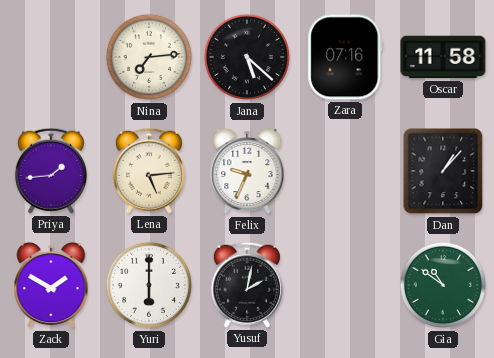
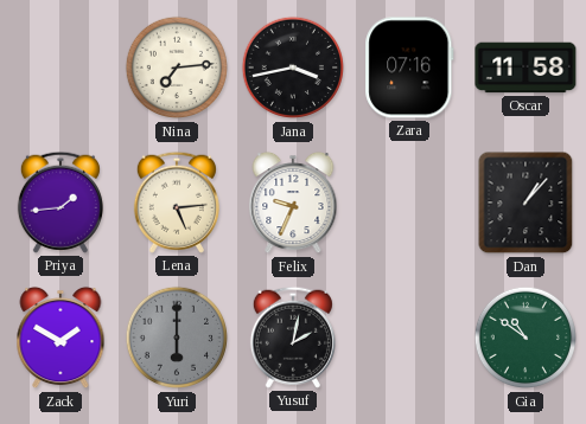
Jana: 5:22 -> 3:43 (293, 68)
Yuri dial: white -> grey (177, 338)
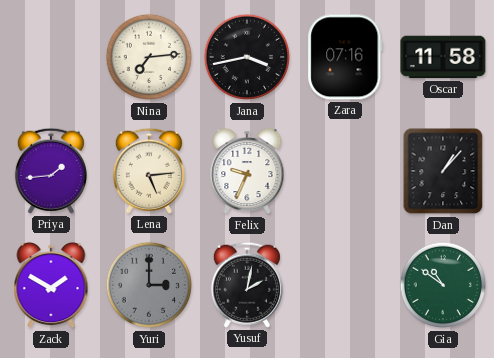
Yuri: 6:00 -> 3:00 (149, 285)
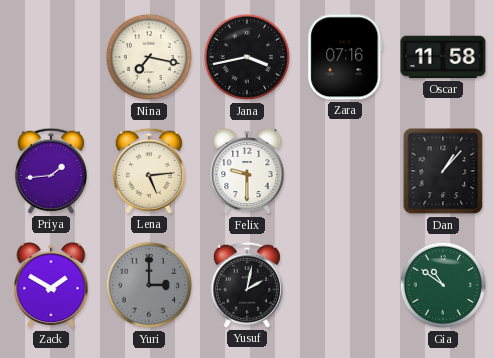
Nina: 7:14 -> 7:17 (149, 57)
Felix: 9:34 -> 9:30 (247, 171)
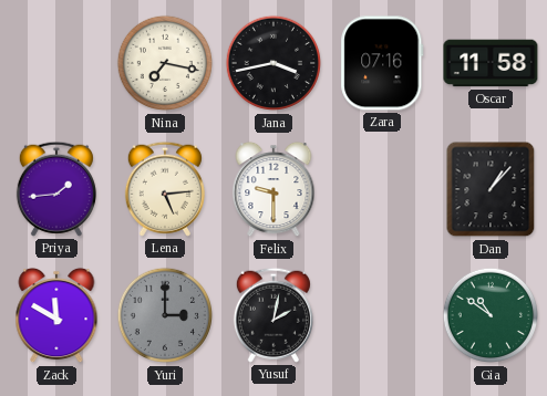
Zack: 1:50 -> 11:50 (56, 315)
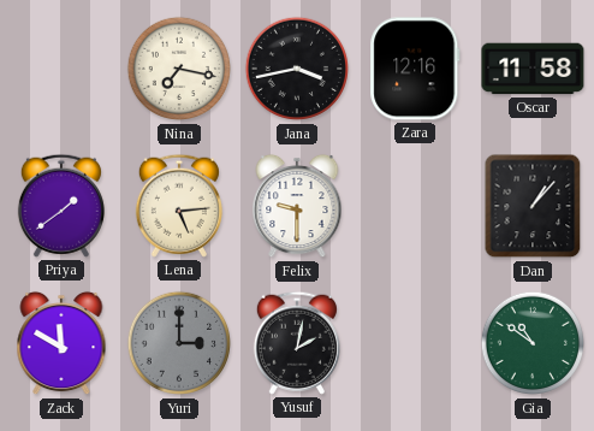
Zara: 07:16 -> 12:16 (415, 69)
Priya: 1:44 -> 1:39 (61, 206)
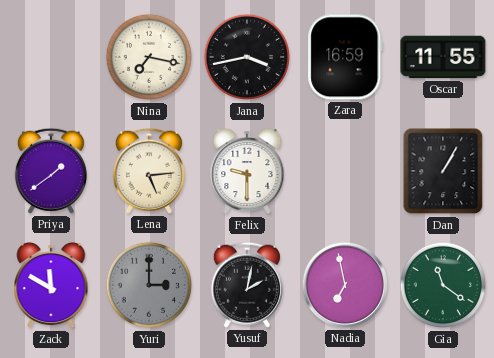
Zara: 12:16 -> 16:59 (345, 57)
Oscar: 11:58 -> 11:55 (443, 57)
Dan: 1:07 -> 1:05 (443, 171)
Nadia: none -> 6:58 (345, 285)
Gia: 10:51 -> 11:21 (443, 285)
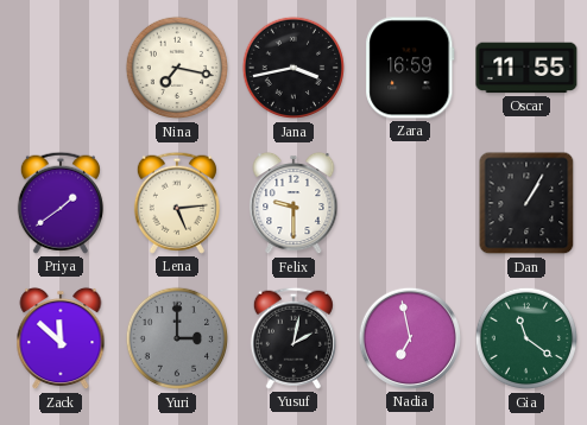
Zack: 11:50 -> 11:52 (61, 338)
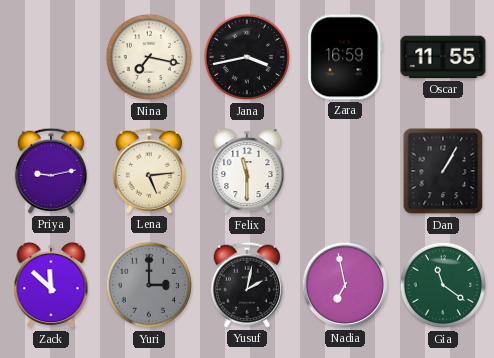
Priya: 1:39 -> 9:13 (51, 171)
Felix: 9:30 -> 11:30 (247, 171)
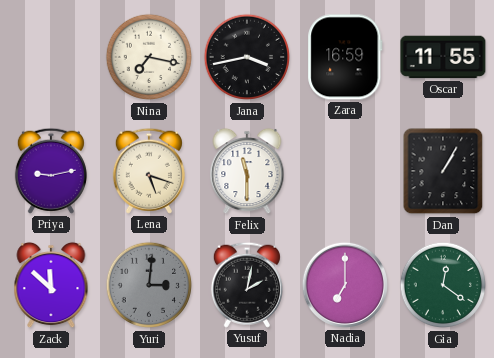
Lena: 5:14 -> 5:18 (149, 171)
Yuri: 3:00 -> 3:01 (149, 285)
Nadia: 6:58 -> 7:00 (345, 285)
Gia: 11:21 -> 12:21 (443, 285)
